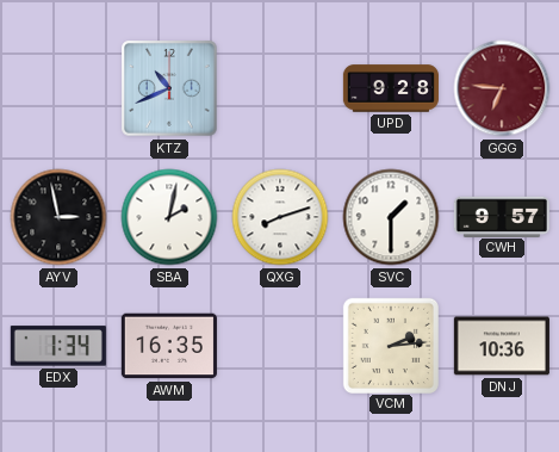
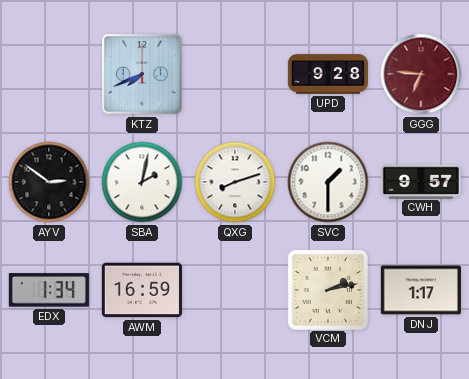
KTZ: 10:41 -> 7:41 (142, 74)
AYV: 2:58 -> 2:51 (49, 182)
AWM: 16:35 -> 16:59 (142, 290)
VCM: 2:14 -> 2:13 (327, 289)
DNJ: 10:36 -> 1:17 (421, 290)
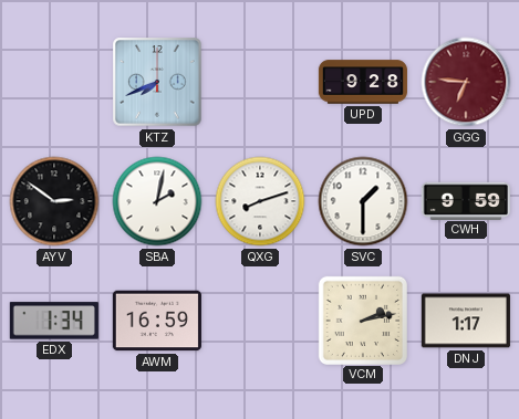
CWH: 9:57 -> 9:59 (466, 200)
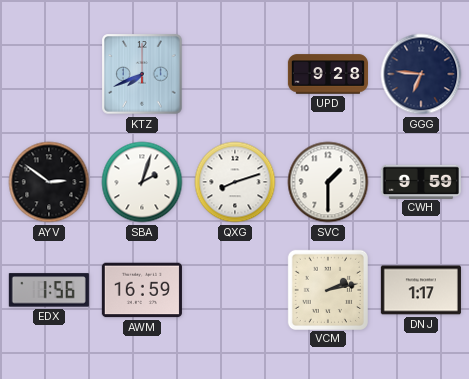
GGG dial: burgundy -> navy (421, 74)
SBA: 2:02 -> 2:03 (142, 182)
EDX: 1:34 -> 1:56 (49, 290)
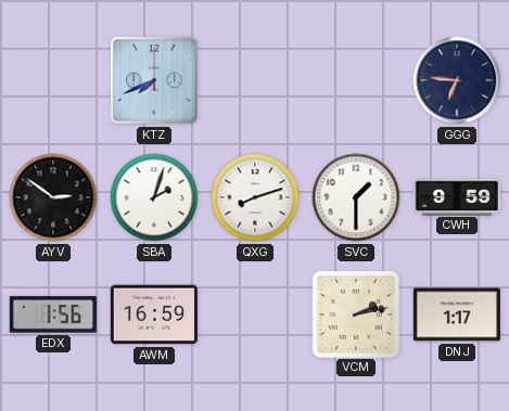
UPD: 9:28 -> none (328, 74)
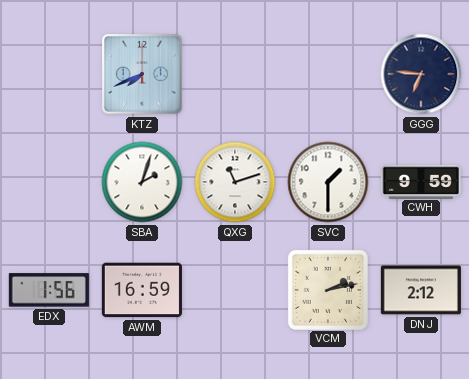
AYV: 2:51 -> none (53, 197)
QXG: 8:12 -> 11:12 (235, 182)
DNJ: 1:17 -> 2:12 (421, 290)
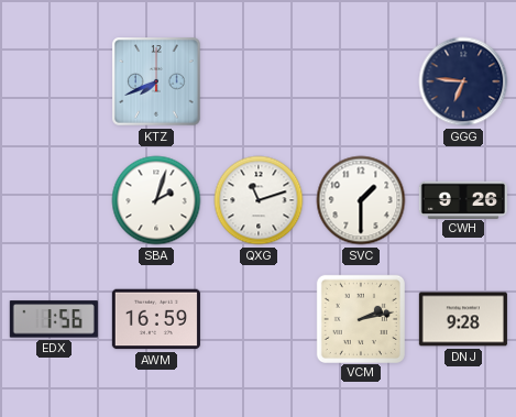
CWH: 9:59 -> 9:26 (463, 199)
DNJ: 2:12 -> 9:28 (463, 319)
